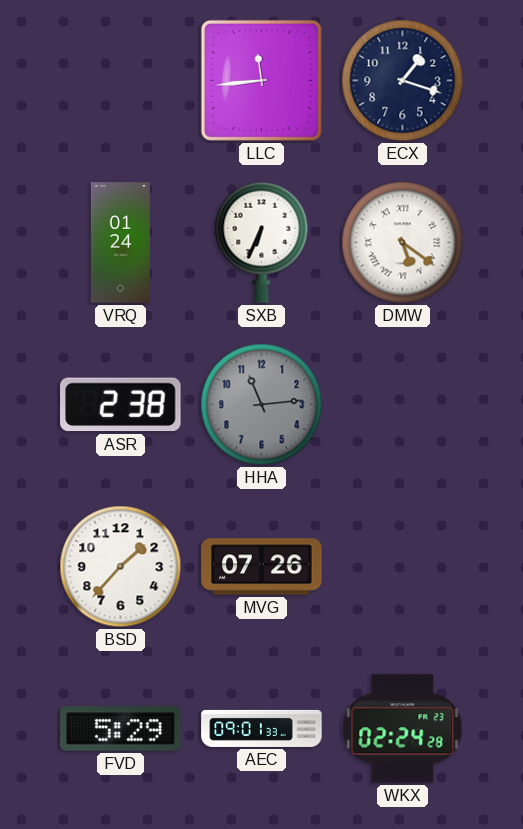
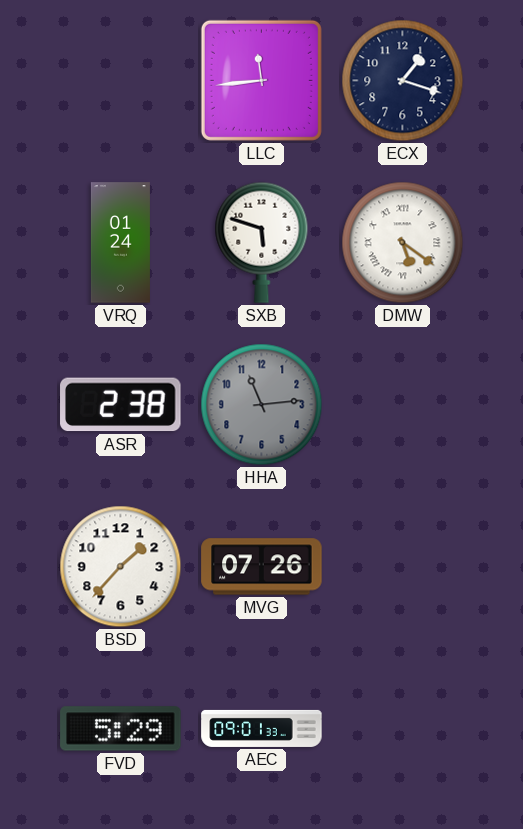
SXB: 6:34 -> 5:48 (262, 242)
WKX: 02:24 -> none (403, 729)
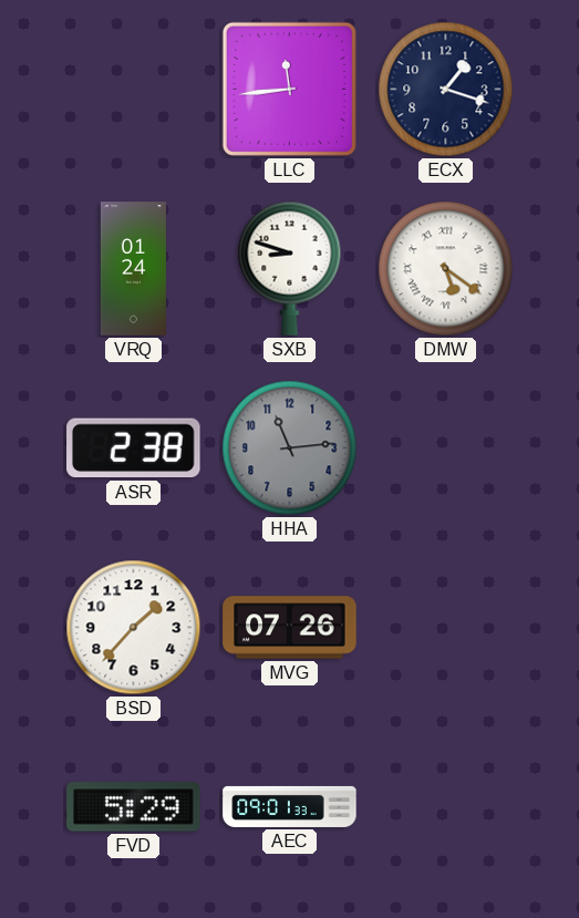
SXB: 5:48 -> 8:48 (290, 268)
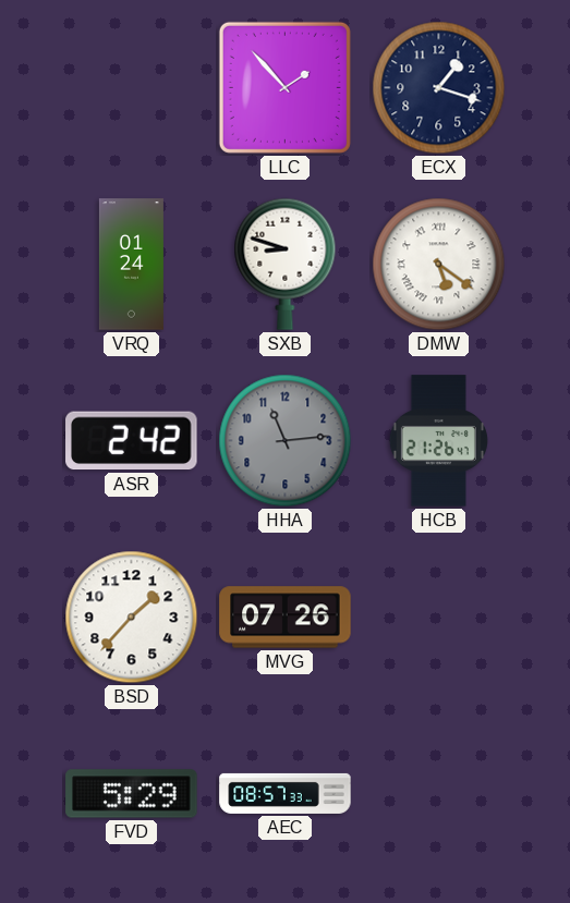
LLC: 11:44 -> 1:53 (284, 87)
ASR: 2:38 -> 2:42 (132, 441)
HCB: none -> 21:26 (438, 441)
AEC: 09:01 -> 08:57 (286, 793)
